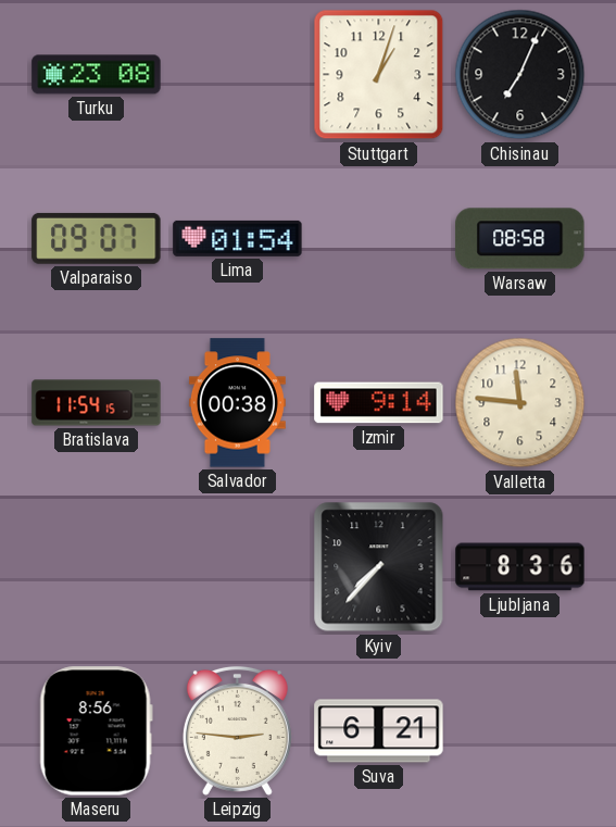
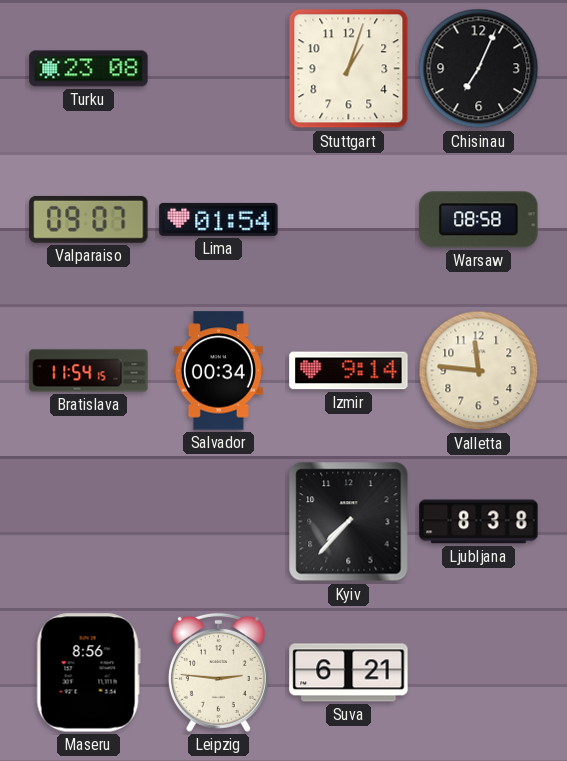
Salvador: 00:38 -> 00:34 (218, 371)
Ljubljana: 8:36 -> 8:38 (479, 522)
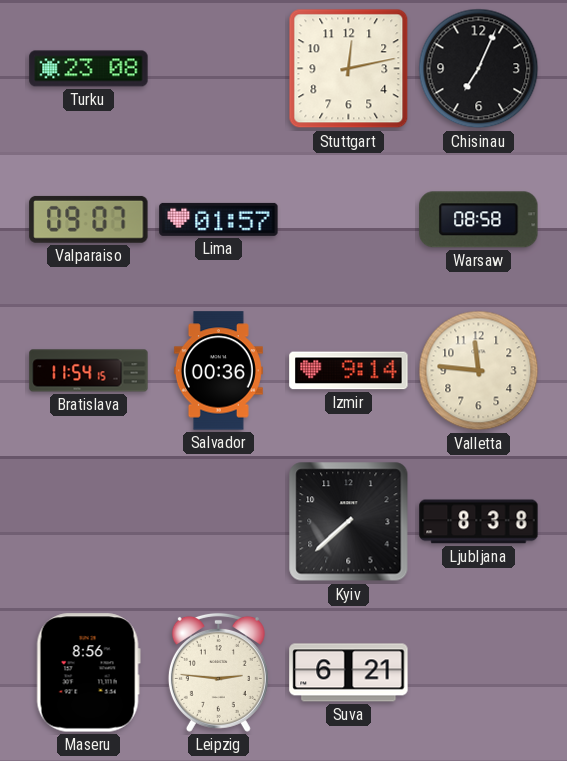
Stuttgart: 1:03 -> 12:13 (349, 69)
Lima: 01:54 -> 01:57 (219, 219)
Salvador: 00:34 -> 00:36 (218, 371)
Kyiv: 7:37 -> 7:38 (349, 522)
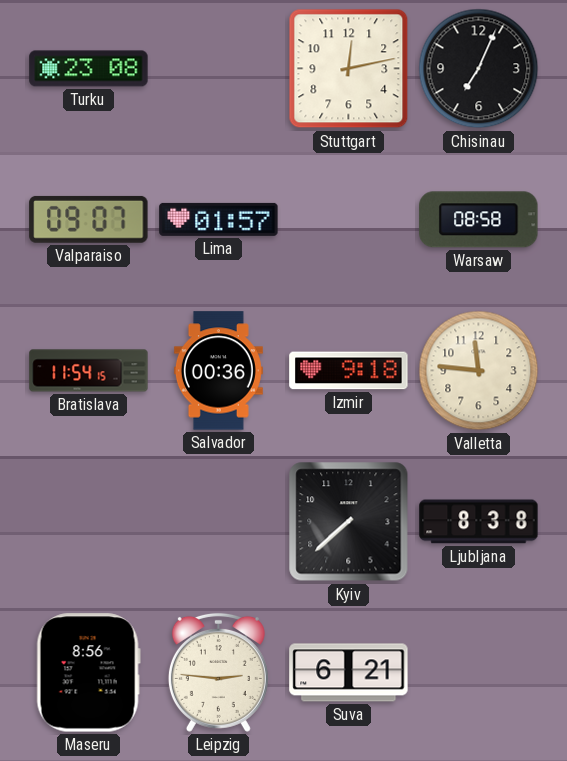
Izmir: 9:14 -> 9:18 (349, 371)
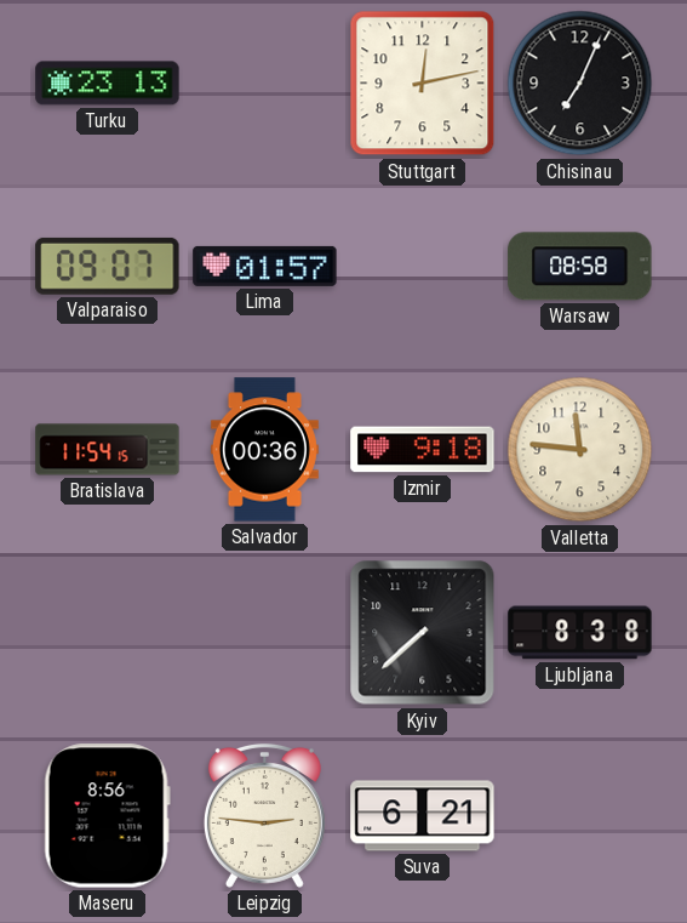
Turku: 23:08 -> 23:13 (108, 84)
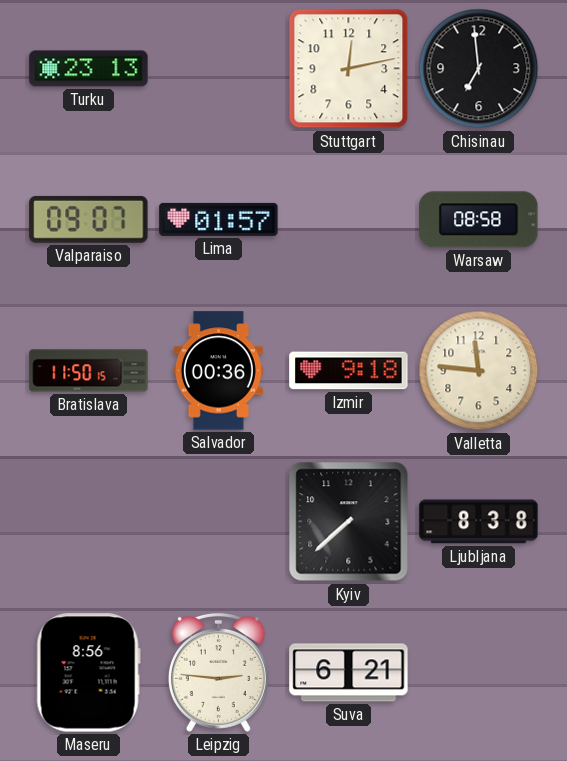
Chisinau: 7:04 -> 6:59 (479, 69)
Bratislava: 11:54 -> 11:50 (89, 371)
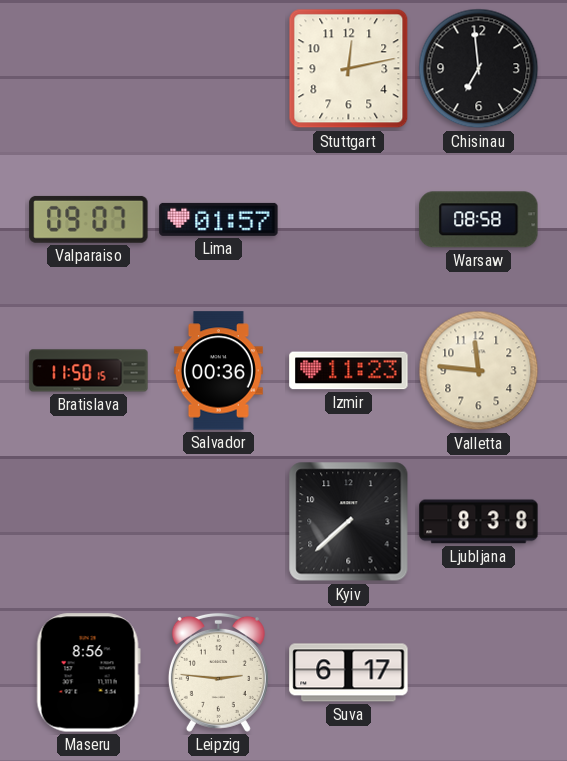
Turku: 23:13 -> none (89, 69)
Izmir: 9:18 -> 11:23 (349, 371)
Suva: 6:21 -> 6:17 (349, 673)
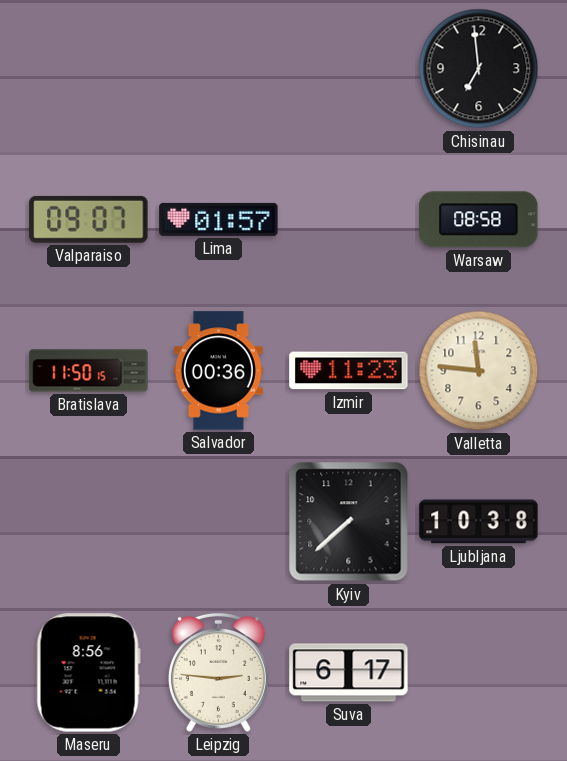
Stuttgart: 12:13 -> none (349, 69)
Ljubljana: 8:38 -> 10:38 (479, 522)
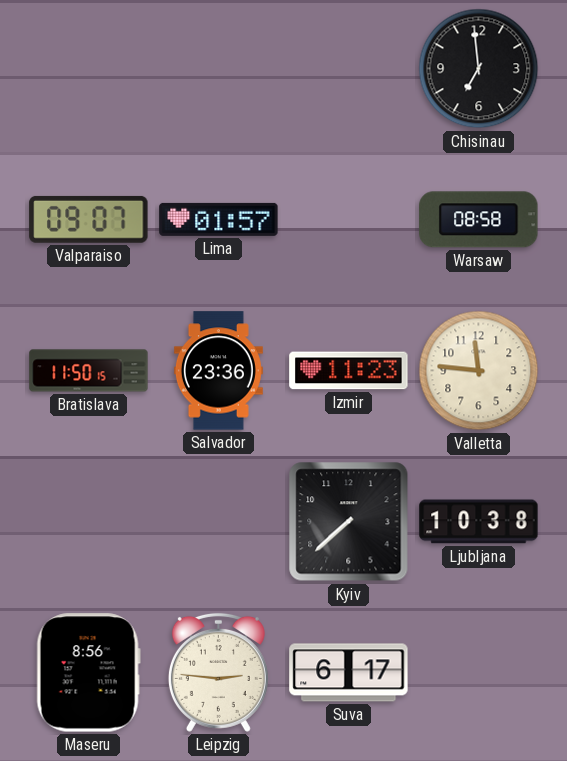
Salvador: 00:36 -> 23:36 (218, 371)
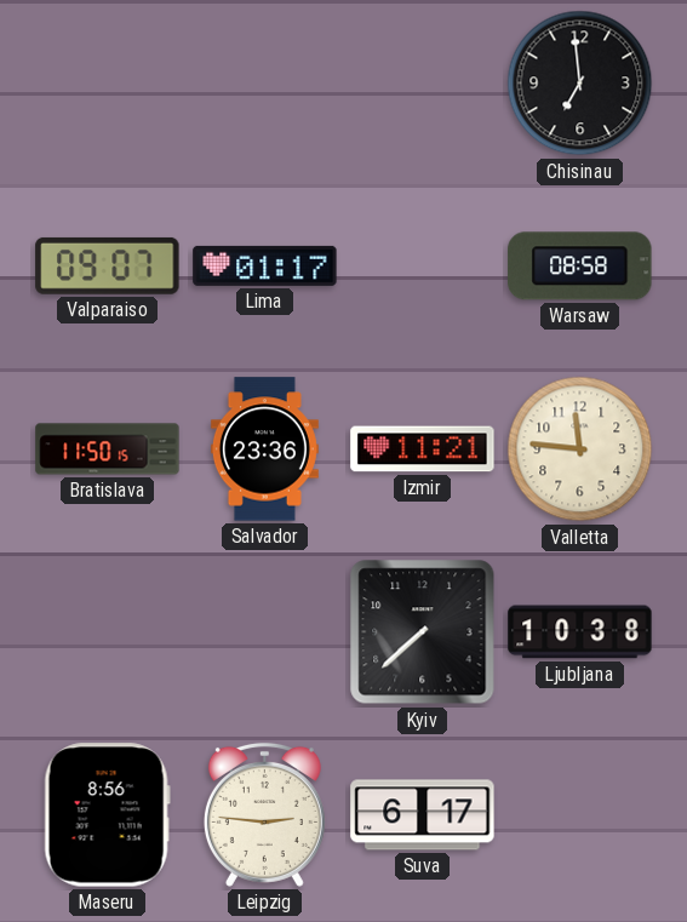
Lima: 01:57 -> 01:17 (265, 265)
Izmir: 11:23 -> 11:21 (423, 449)
